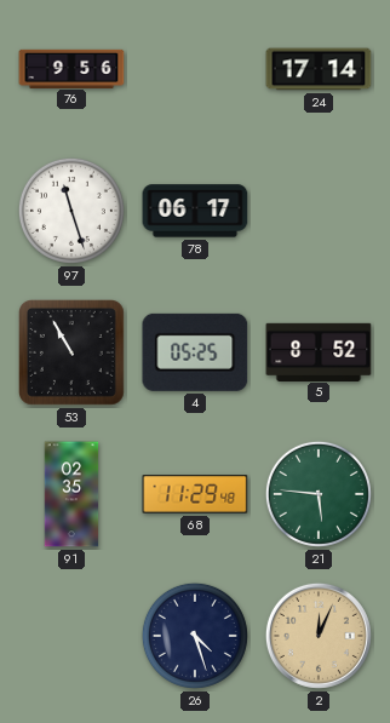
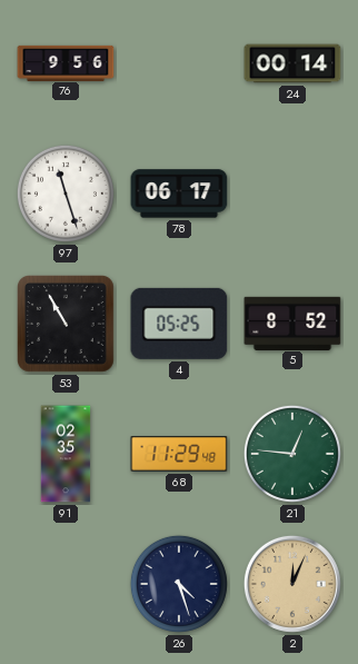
24: 17:14 -> 00:14 (292, 63)
21: 5:46 -> 12:46 (292, 454)
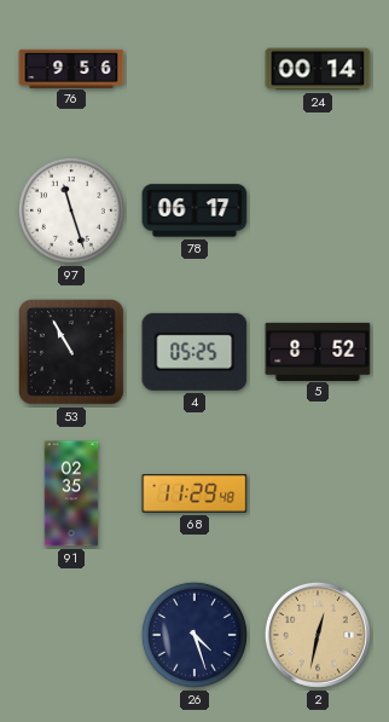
21: 12:46 -> none (292, 454)
2: 12:04 -> 12:32 (318, 635)
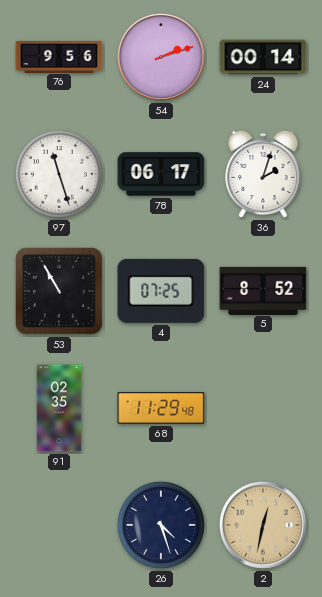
54: none -> 2:12 (161, 57)
36: none -> 2:03 (263, 174)
4: 05:25 -> 07:25 (161, 291)
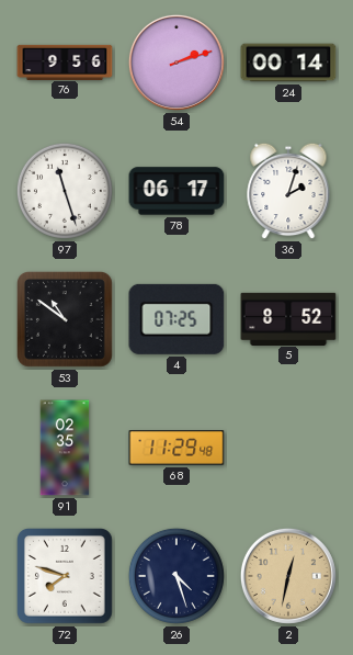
53: 10:55 -> 10:51 (66, 320)
72: none -> 7:48 (66, 577)
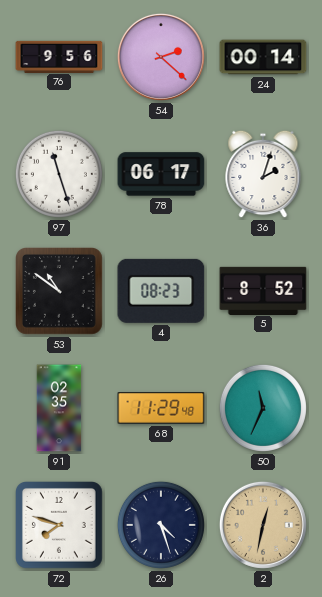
54: 2:12 -> 2:22 (161, 57)
4: 07:25 -> 08:23 (161, 291)
50: none -> 11:34 (263, 408)
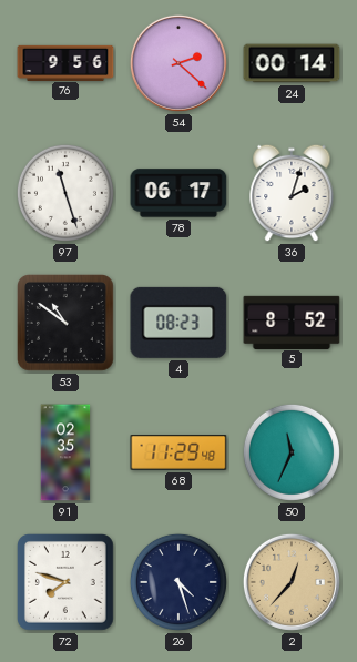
2: 12:32 -> 12:37 (292, 582)
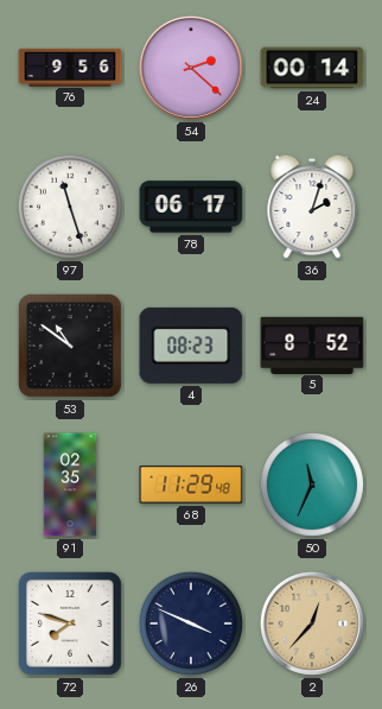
26: 4:27 -> 3:49 (191, 623)
